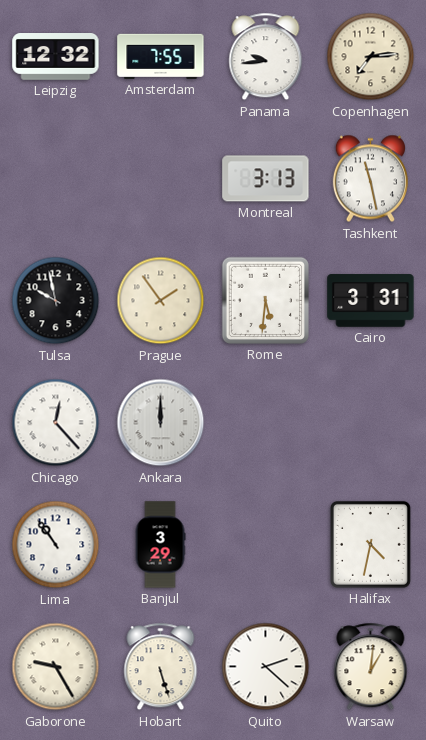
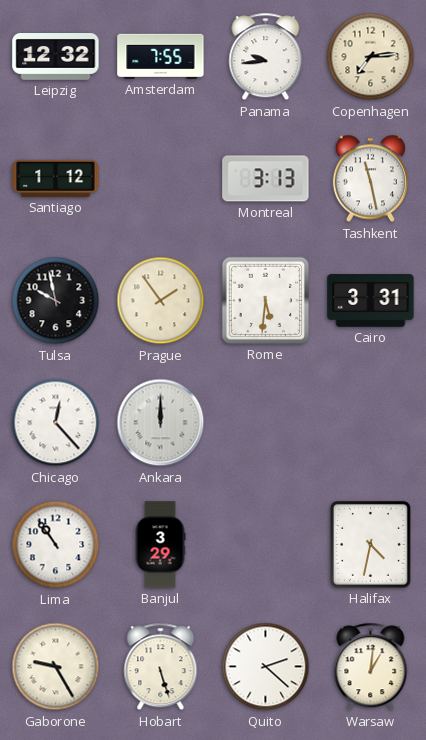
Santiago: none -> 1:12 (56, 178)
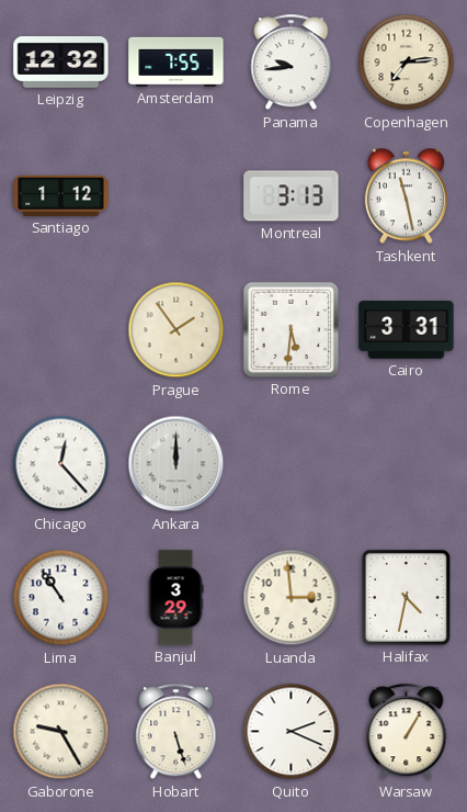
Tulsa: 9:58 -> none (56, 301)
Luanda: none -> 2:59 (292, 598)
Quito: 2:22 -> 2:19 (292, 732)
Warsaw: 1:01 -> 1:05 (407, 732)
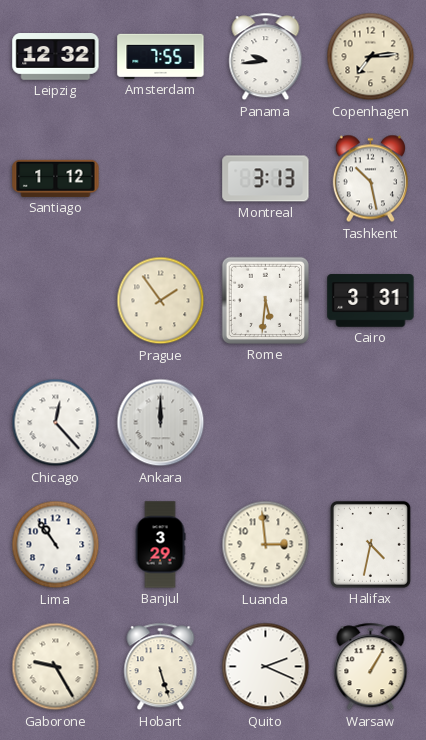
Tashkent: 11:28 -> 10:28 (370, 179)
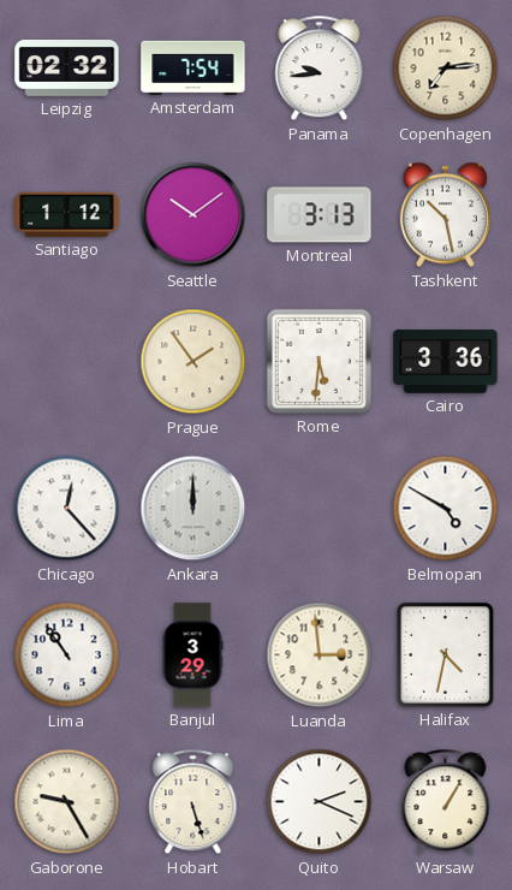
Leipzig: 12:32 -> 02:32 (67, 69)
Amsterdam: 7:55 -> 7:54 (194, 67)
Seattle: none -> 10:09 (194, 215)
Cairo: 3:31 -> 3:36 (446, 362)
Belmopan: none -> 4:50 (446, 509)
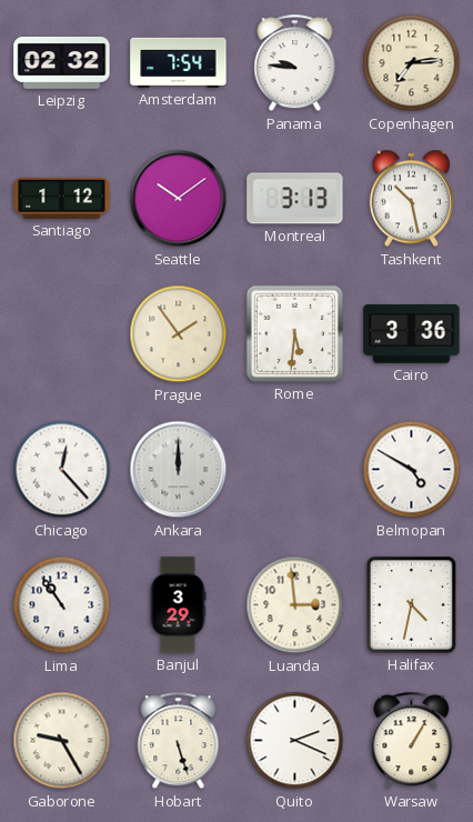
Panama: 9:44 -> 9:46 (295, 63)
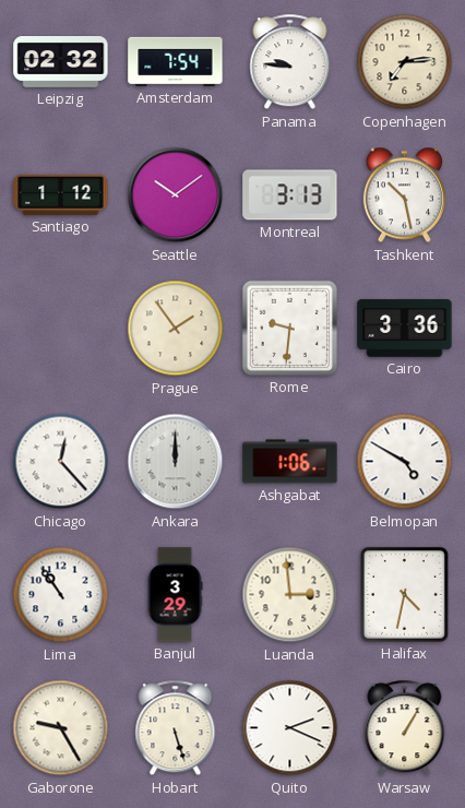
Rome: 5:31 -> 9:31 (289, 328)
Ashgabat: none -> 1:06 (290, 462)
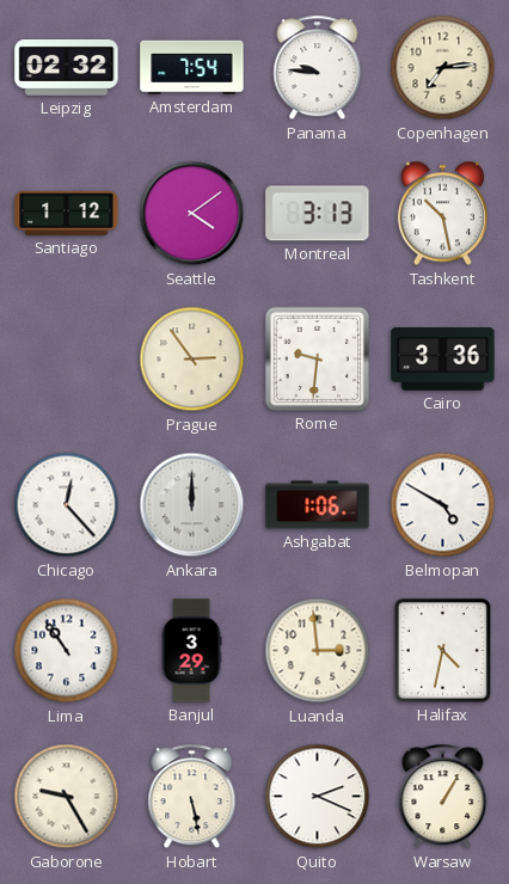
Seattle: 10:09 -> 4:09 (192, 214)
Prague: 1:54 -> 2:54 (192, 360)
Hobart: 5:27 -> 5:28 (192, 797)
